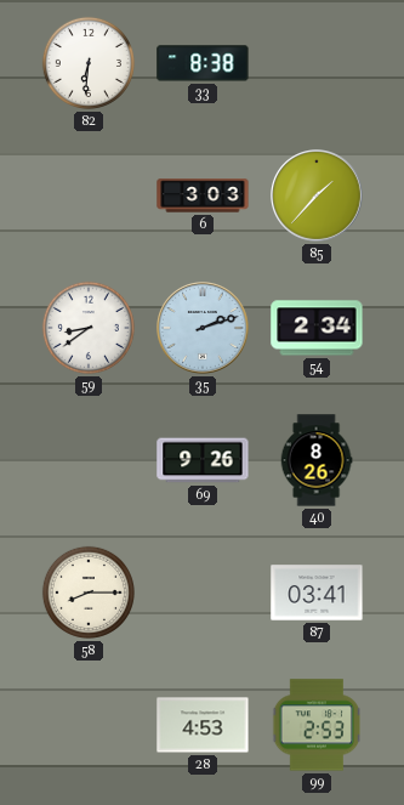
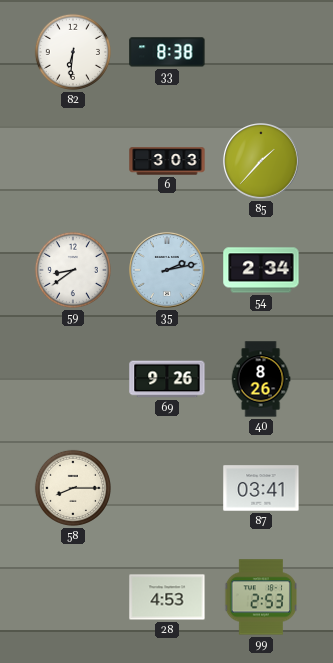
35: 2:12 -> 2:13 (167, 270)
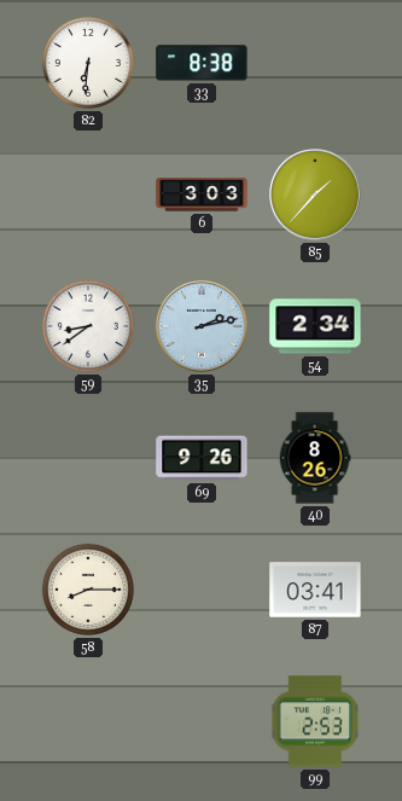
28: 4:53 -> none (167, 597)
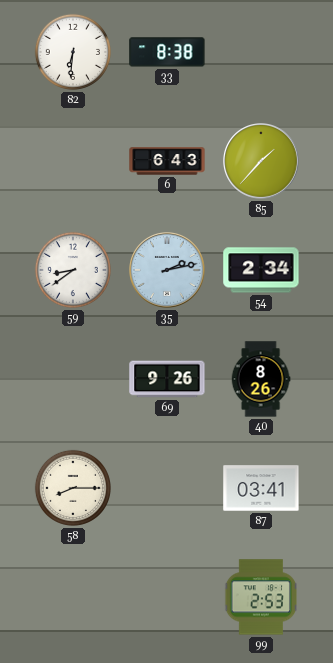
6: 3:03 -> 6:43 (167, 161)
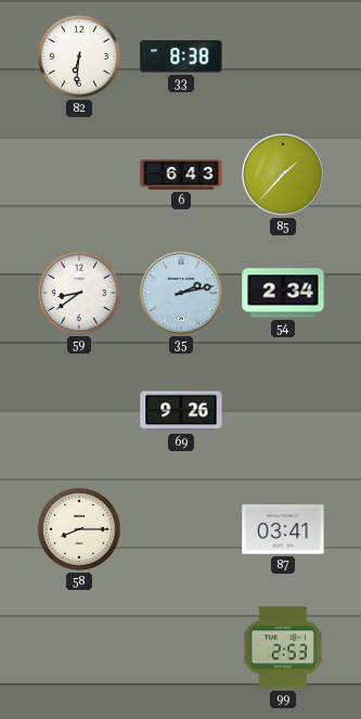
40: 8:26 -> none (261, 379)
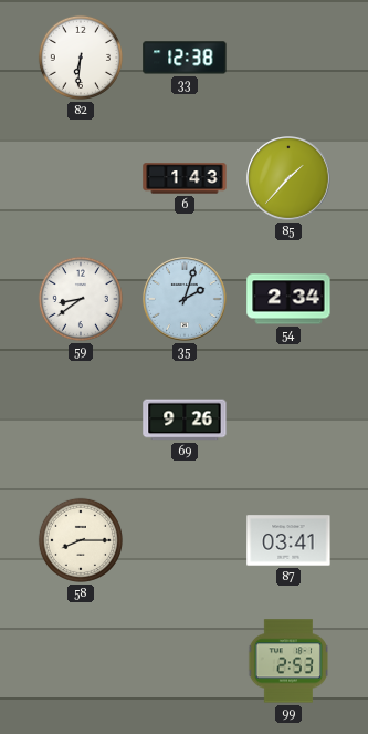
33: 8:38 -> 12:38 (185, 58)
6: 6:43 -> 1:43 (185, 178)
35: 2:13 -> 2:03 (185, 299)
